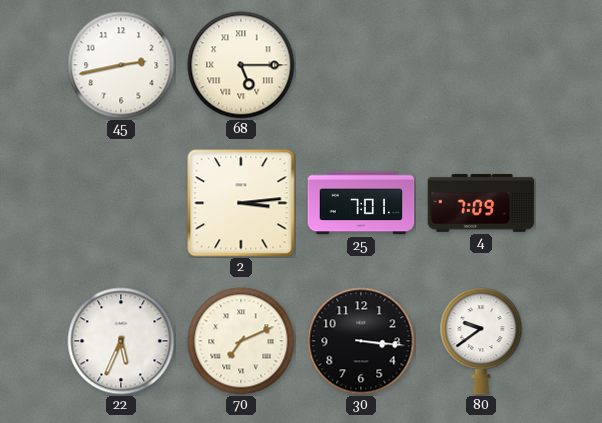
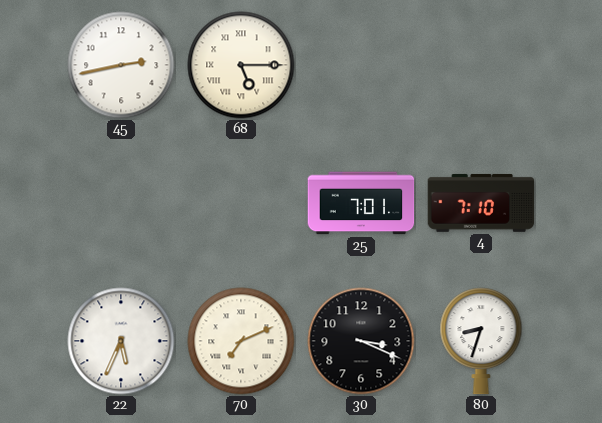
2: 3:14 -> none (241, 203)
4: 7:09 -> 7:10 (481, 203)
30: 3:16 -> 3:19 (361, 341)
80: 9:39 -> 8:33 (481, 341)
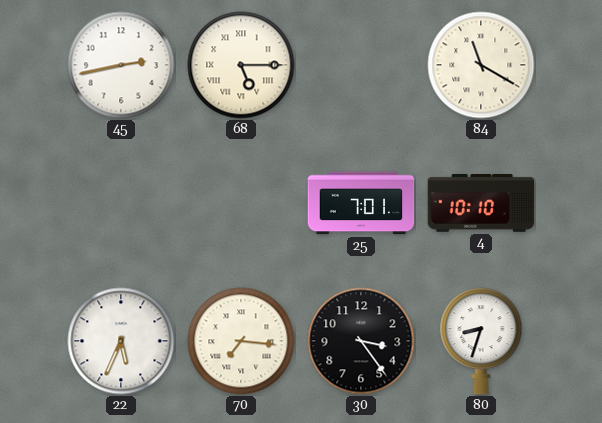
84: none -> 11:20 (481, 65)
4: 7:10 -> 10:10 (481, 203)
70: 7:11 -> 7:16 (241, 341)
30: 3:19 -> 3:24 (361, 341)
